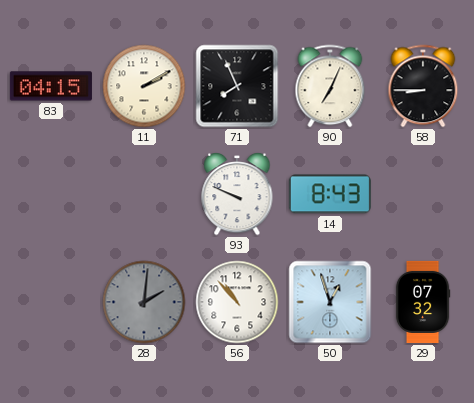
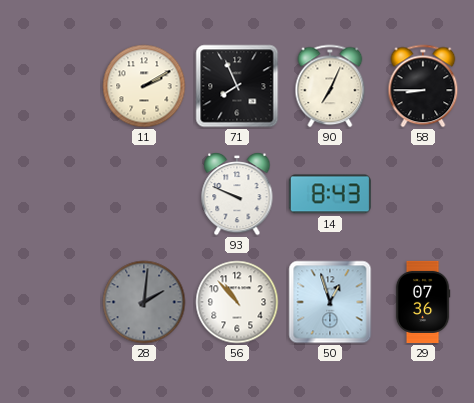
83: 04:15 -> none (51, 86)
29: 07:32 -> 07:36 (423, 302)
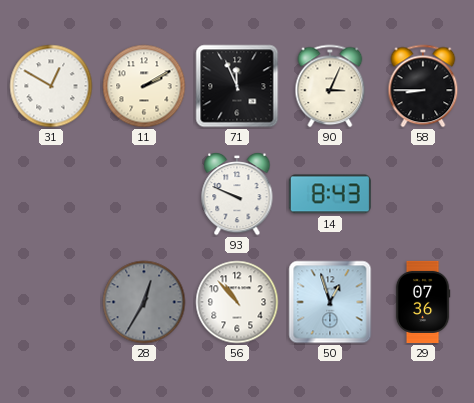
31: none -> 12:50 (51, 86)
71: 7:56 -> 11:56 (237, 86)
90: 7:04 -> 3:04 (330, 86)
28: 2:01 -> 12:35 (144, 302)
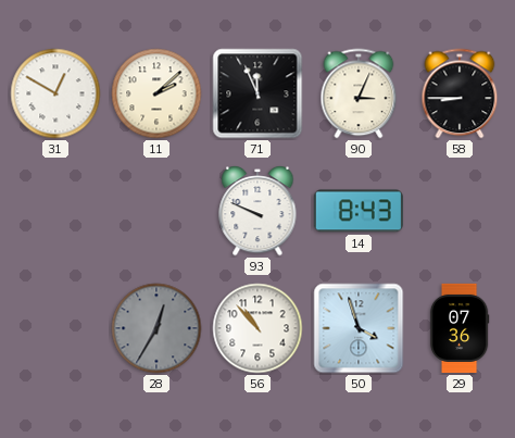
11: 2:10 -> 2:08 (156, 93)
50: 12:57 -> 3:57 (359, 328)
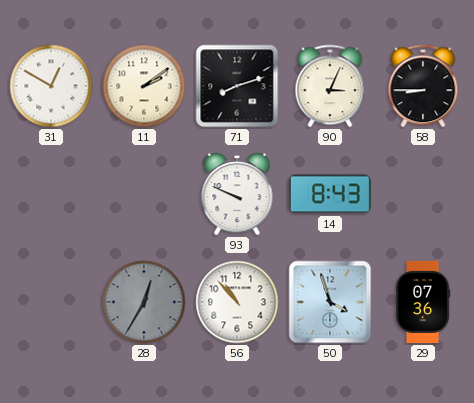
11: 2:08 -> 2:09 (144, 86)
71: 11:56 -> 8:12 (237, 86)
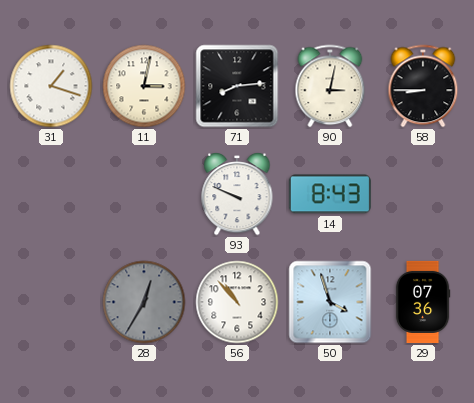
31: 12:50 -> 1:18 (51, 86)
11: 2:09 -> 3:02 (144, 86)
71: 8:12 -> 8:14 (237, 86)
90: 3:04 -> 3:02 (330, 86)
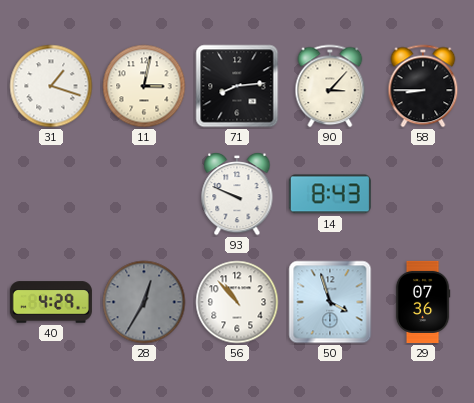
90: 3:02 -> 3:07 (330, 86)
40: none -> 4:29 (51, 302)
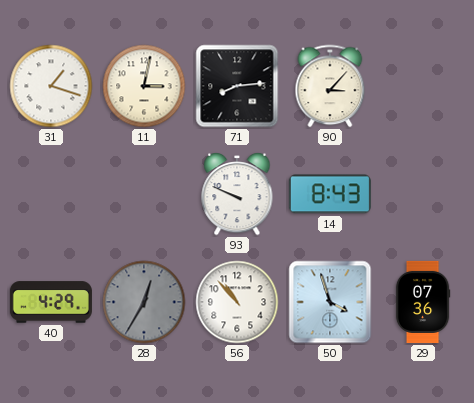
58: 8:45 -> none (423, 86)
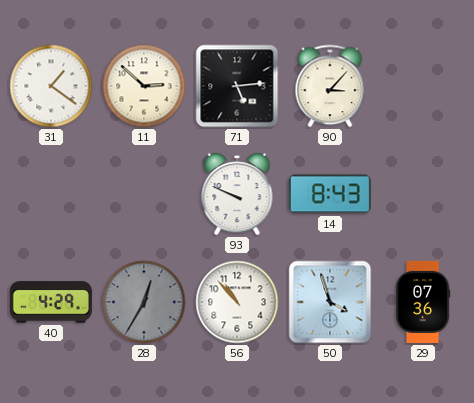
31: 1:18 -> 1:21 (51, 86)
11: 3:02 -> 2:52 (144, 86)
71: 8:14 -> 5:14 (237, 86)
